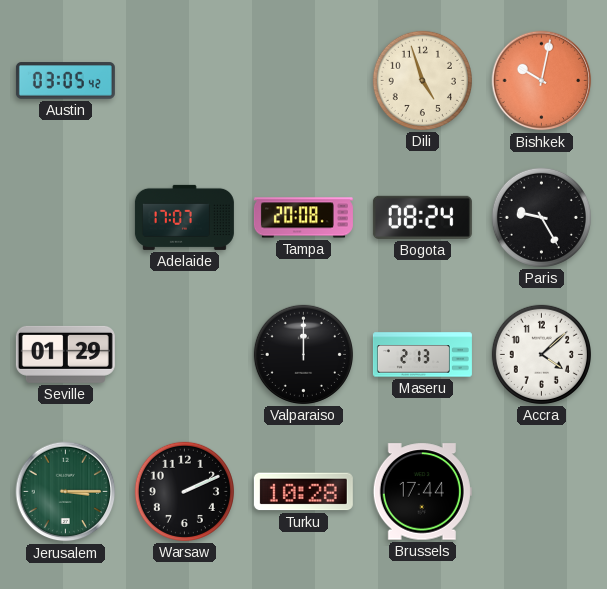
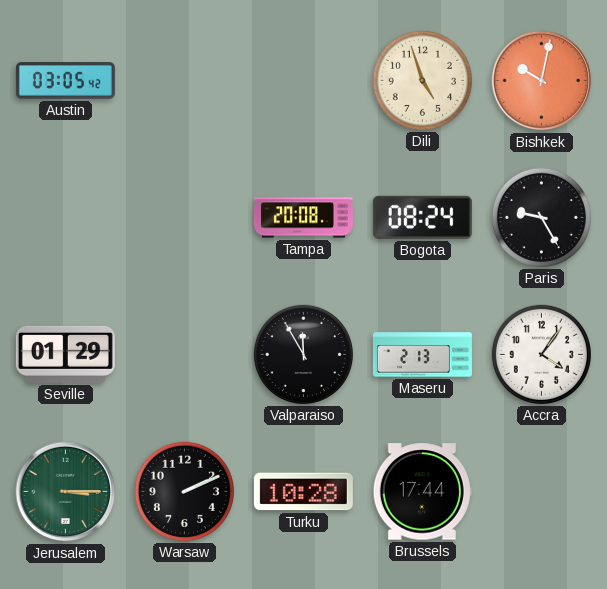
Adelaide: 17:07 -> none (184, 217)
Valparaiso: 12:00 -> 11:55 (303, 354)
Accra: 4:08 -> 4:06 (541, 354)
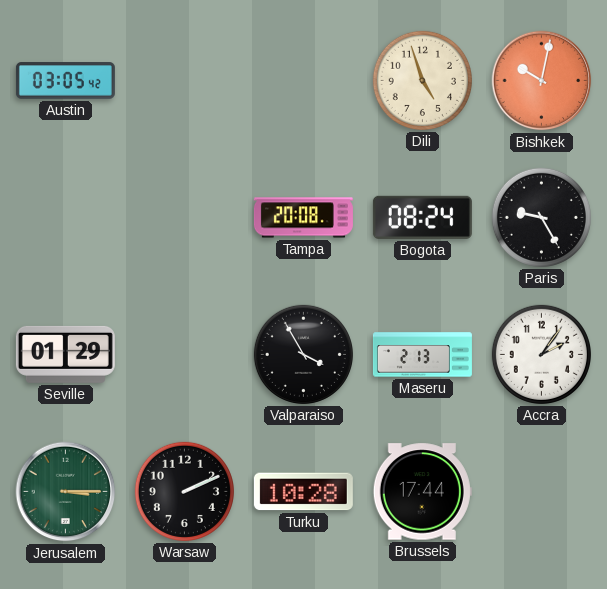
Valparaiso: 11:55 -> 3:55 (303, 354)
Accra: 4:06 -> 2:06 (541, 354)
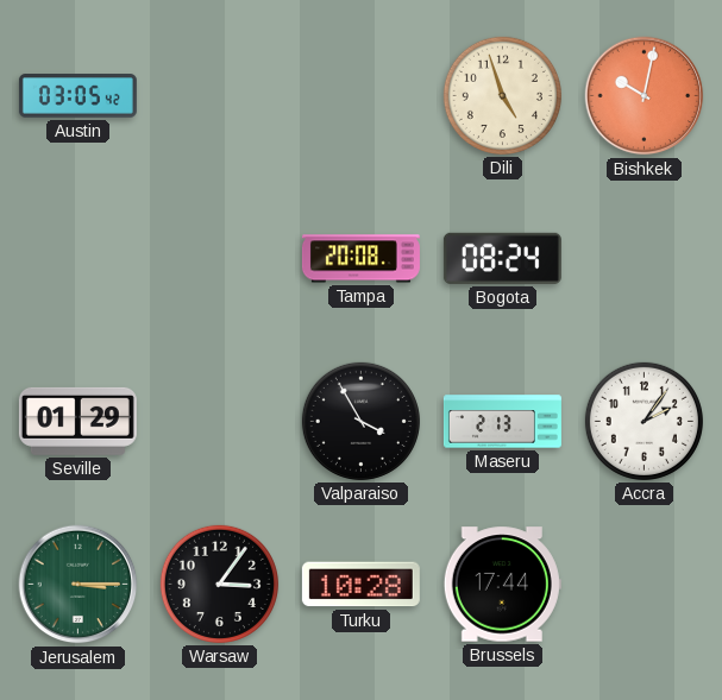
Paris: 9:25 -> none (541, 217)
Warsaw: 2:11 -> 3:06 (219, 584)
